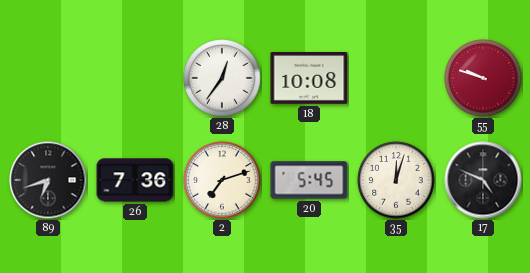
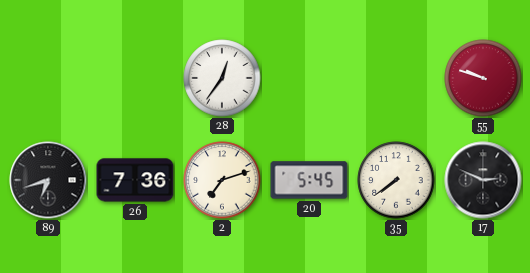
18: 10:08 -> none (309, 79)
35: 12:03 -> 7:39 (396, 180)
17: 4:49 -> 2:49 (483, 180)
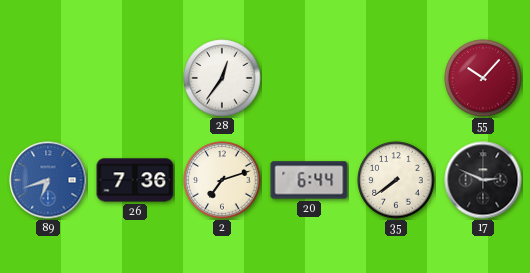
55: 9:48 -> 10:07 (483, 78)
89 dial: black -> blue (48, 180)
20: 5:45 -> 6:44 (309, 180)
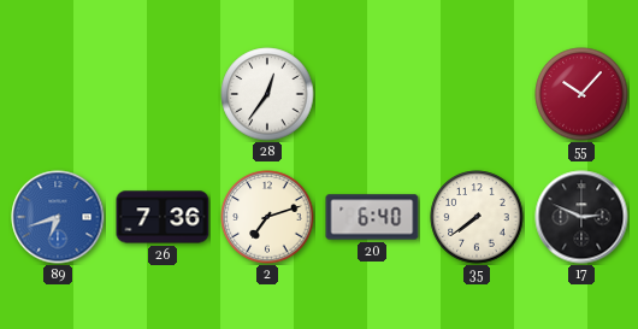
20: 6:44 -> 6:40 (372, 217)
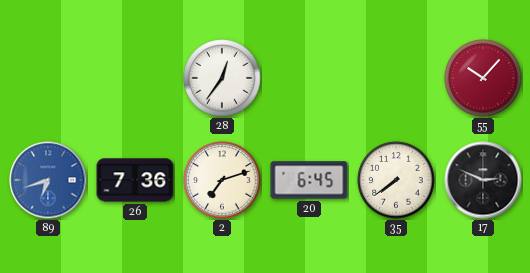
20: 6:40 -> 6:45 (309, 180)
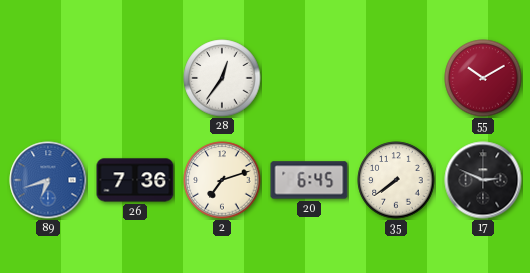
55: 10:07 -> 10:10 (483, 78)
